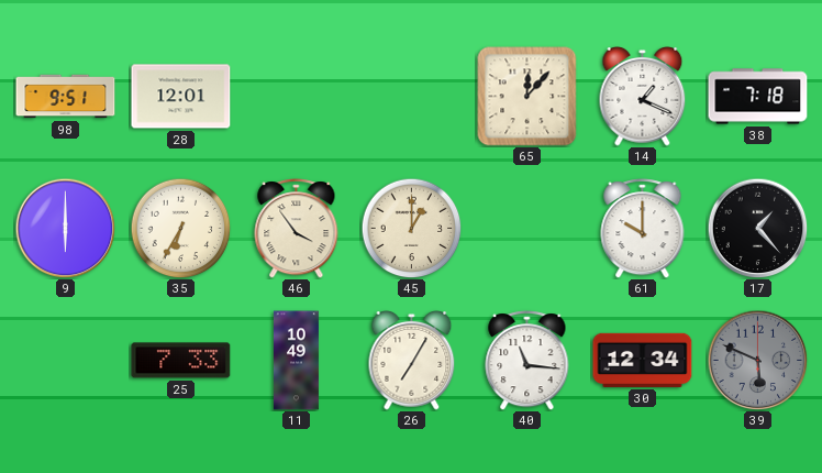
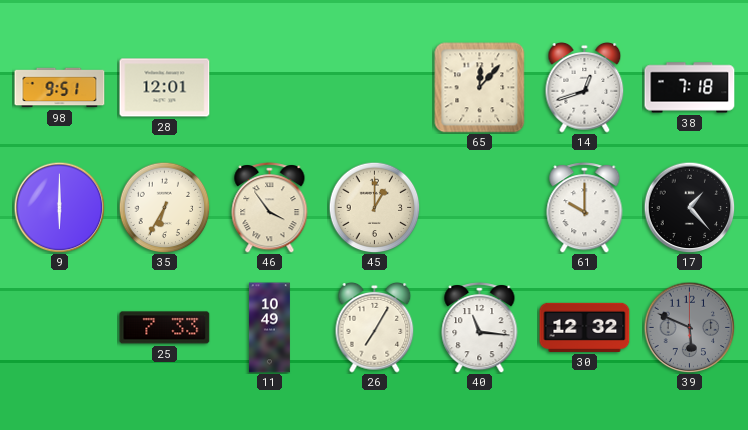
14: 1:19 -> 12:42 (585, 88)
30: 12:34 -> 12:32 (585, 327)
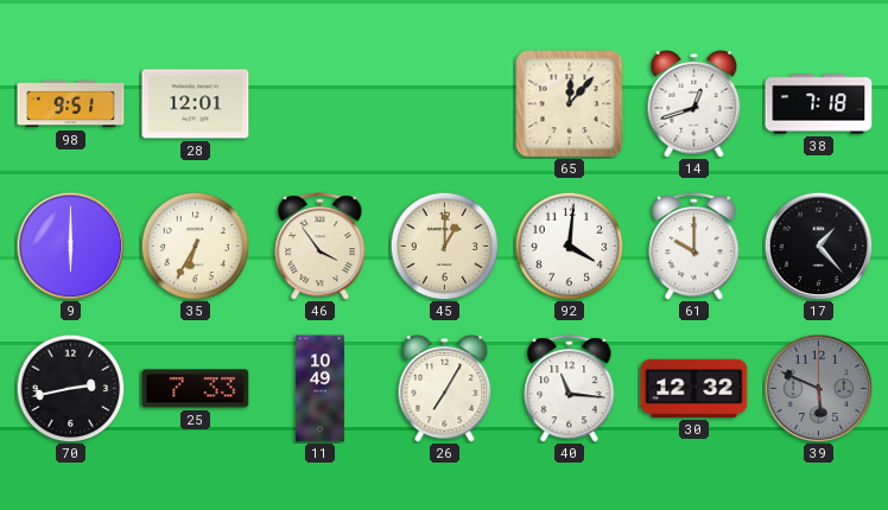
92: none -> 4:01 (569, 246)
70: none -> 2:43 (70, 388)
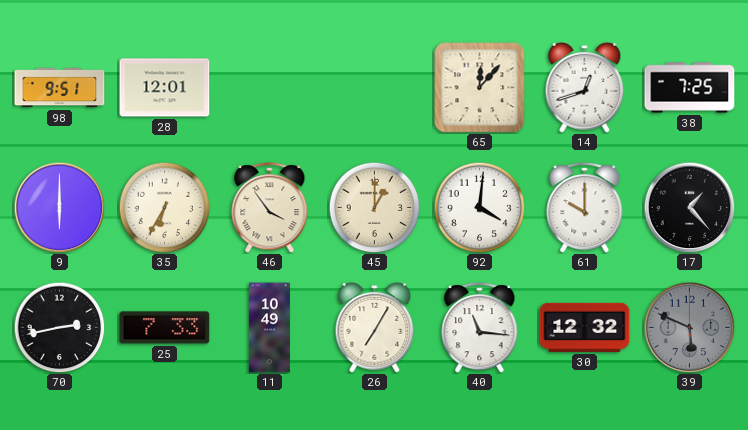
38: 7:18 -> 7:25 (690, 88)
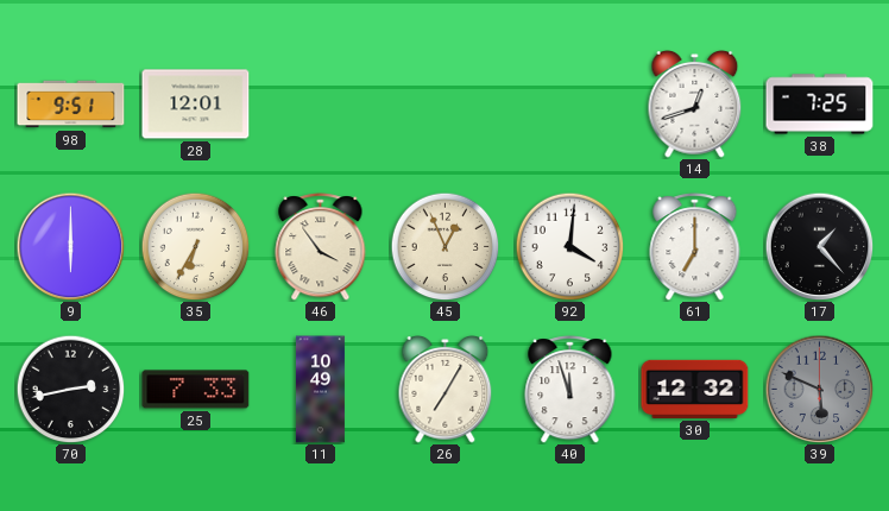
65: 12:07 -> none (480, 88)
45: 1:00 -> 12:56 (444, 246)
61: 10:00 -> 7:00 (695, 247)
40: 11:16 -> 11:57 (570, 390)
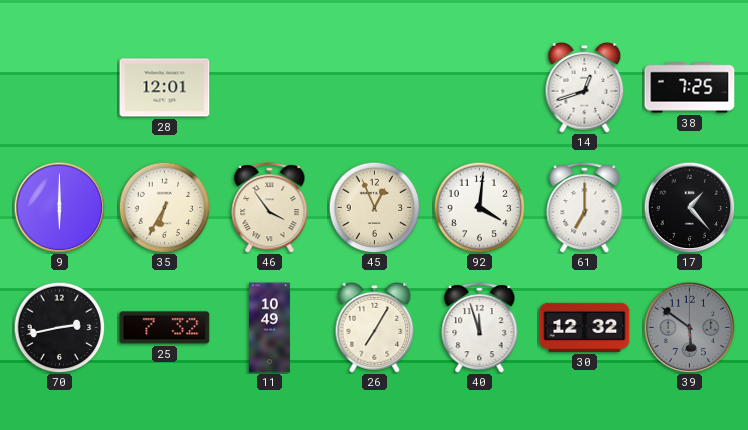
98: 9:51 -> none (71, 105)
25: 7:33 -> 7:32 (165, 328)
39: 5:49 -> 5:51 (689, 327)
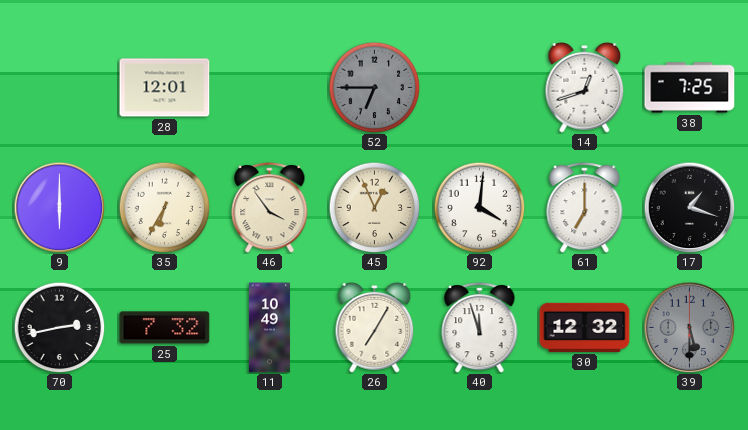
52: none -> 6:45 (374, 87)
17: 1:23 -> 1:18 (689, 207)
39: 5:51 -> 5:30 (689, 327)
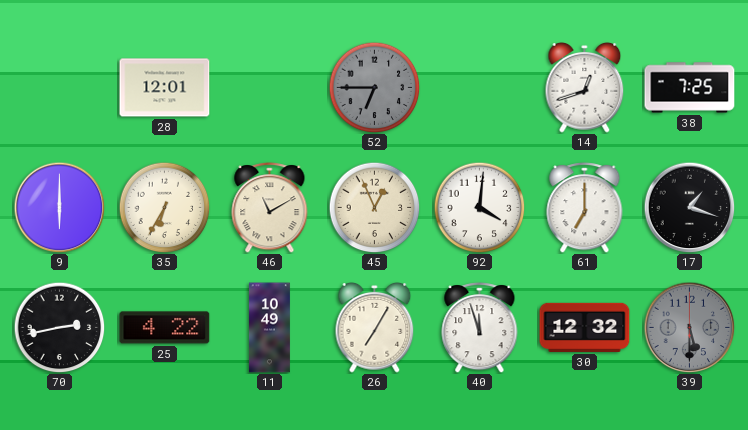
46: 3:54 -> 11:10 (270, 208)
25: 7:32 -> 4:22 (165, 328)
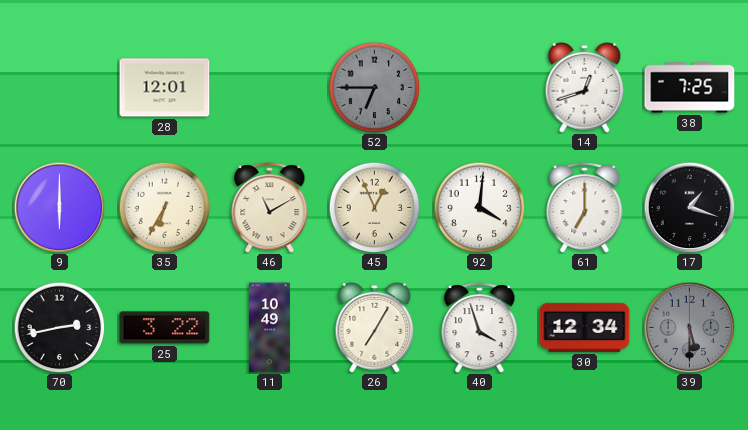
25: 4:22 -> 3:22 (165, 328)
40: 11:57 -> 3:57 (480, 328)
30: 12:32 -> 12:34 (585, 327)
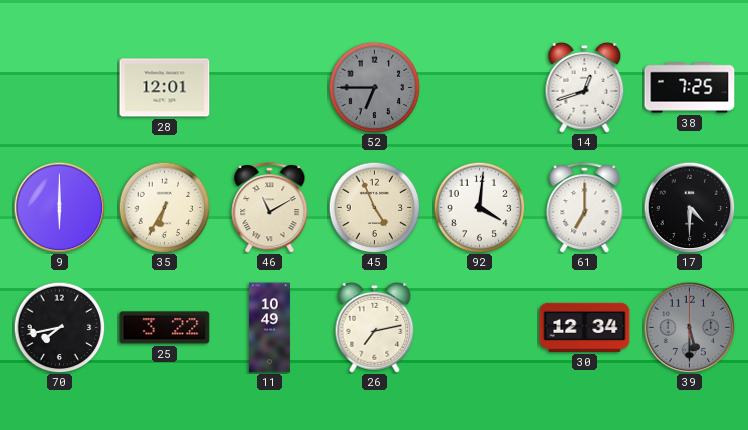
45: 12:56 -> 4:56 (374, 207)
17: 1:18 -> 4:30 (689, 207)
70: 2:43 -> 7:43 (59, 327)
26: 7:05 -> 7:13 (375, 328)
40: 3:57 -> none (480, 328)
